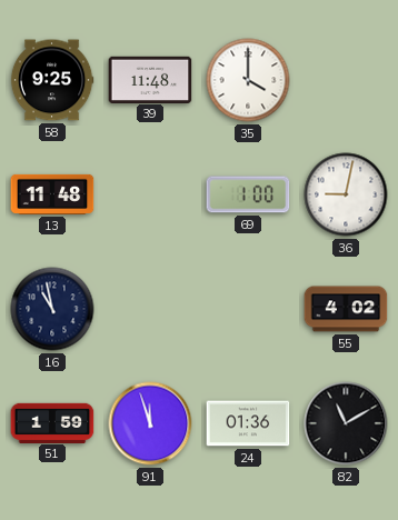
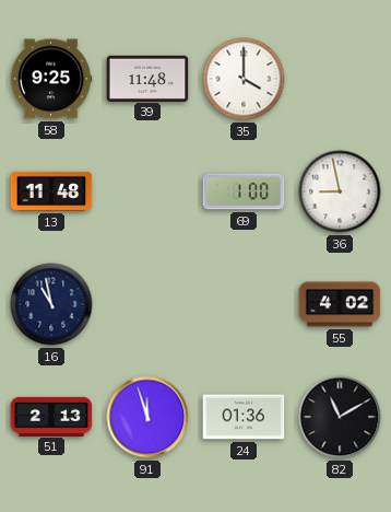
36: 9:02 -> 8:58 (340, 191)
51: 1:59 -> 2:13 (51, 416)
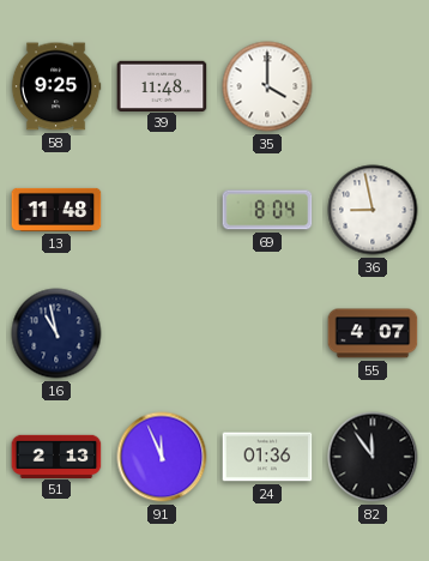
69: 1:00 -> 8:04 (267, 210)
55: 4:02 -> 4:07 (373, 333)
91: 11:57 -> 11:56 (162, 457)
82: 11:10 -> 11:54 (373, 457)
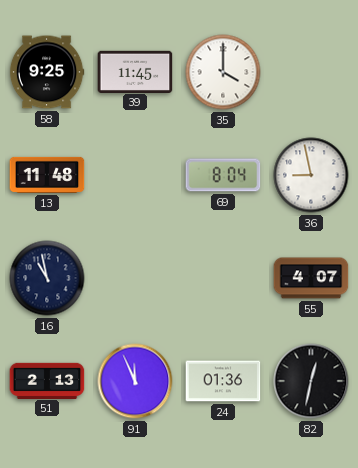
39: 11:48 -> 11:45 (135, 71)
82: 11:54 -> 12:32 (311, 381)
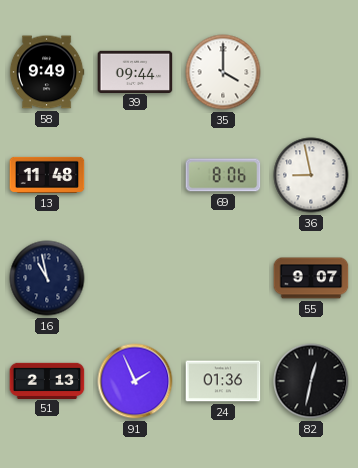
58: 9:25 -> 9:49 (47, 72)
39: 11:45 -> 09:44 (135, 71)
69: 8:04 -> 8:06 (223, 175)
55: 4:07 -> 9:07 (311, 278)
91: 11:56 -> 1:56 (135, 381)
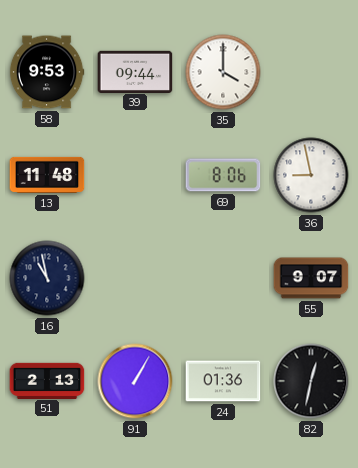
58: 9:49 -> 9:53 (47, 72)
91: 1:56 -> 1:05 (135, 381)
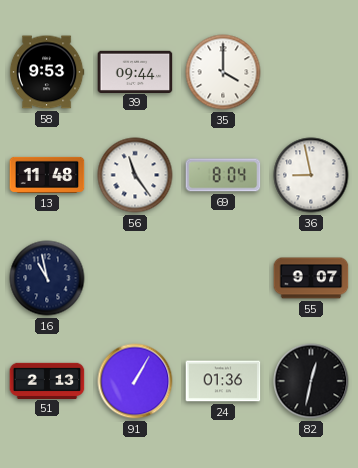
56: none -> 11:24 (135, 175)
69: 8:06 -> 8:04 (223, 175)
